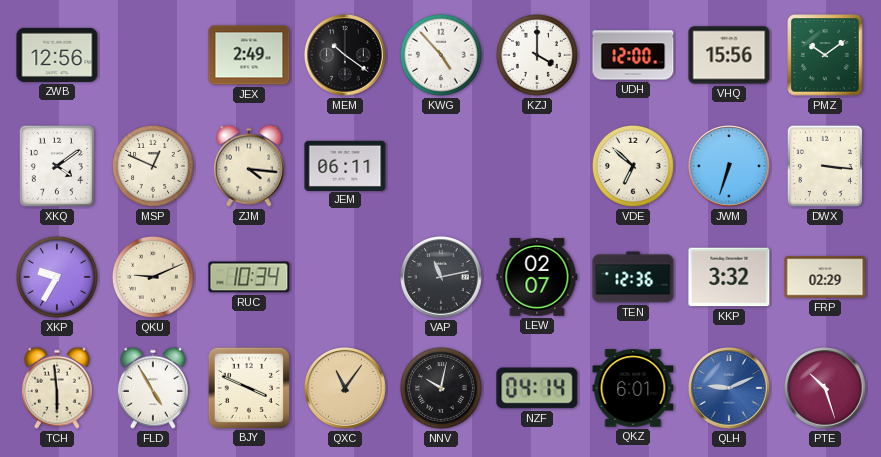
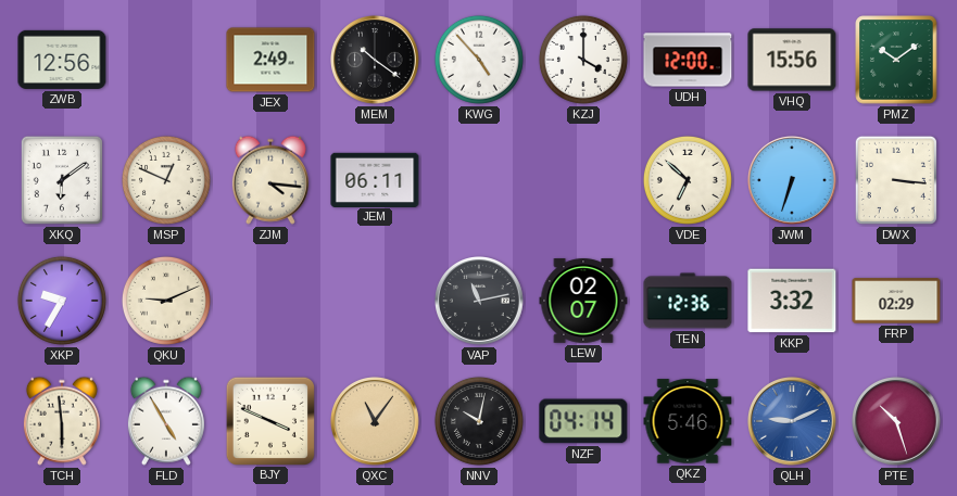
XKQ: 4:09 -> 6:09 (62, 180)
RUC: 10:34 -> none (249, 277)
QKZ: 6:01 -> 5:46 (688, 421)
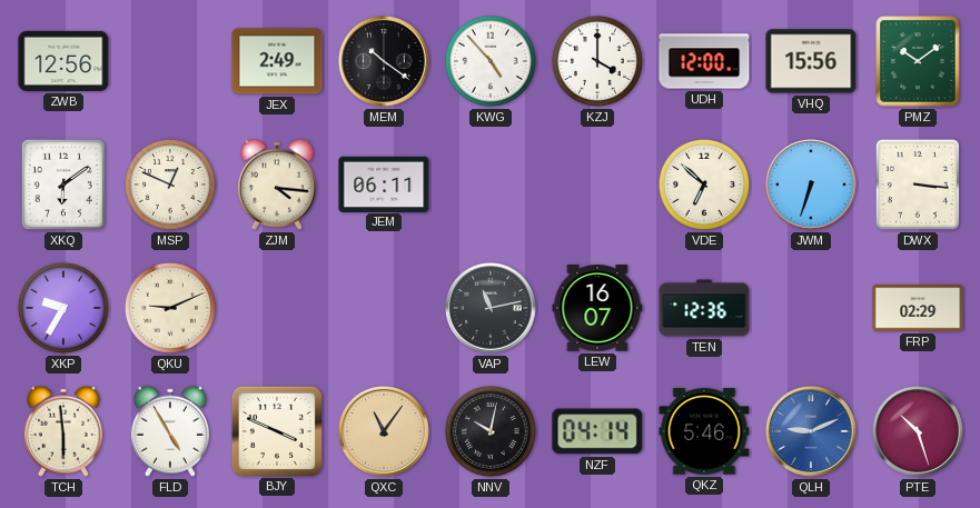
LEW: 02:07 -> 16:07 (597, 308)
KKP: 3:32 -> none (792, 301)
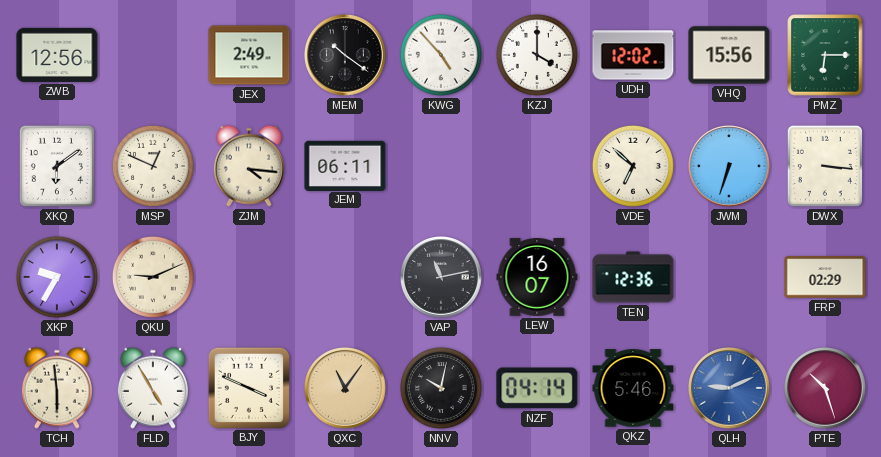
UDH: 12:00 -> 12:02 (633, 55)
PMZ: 10:09 -> 6:15 (825, 55)
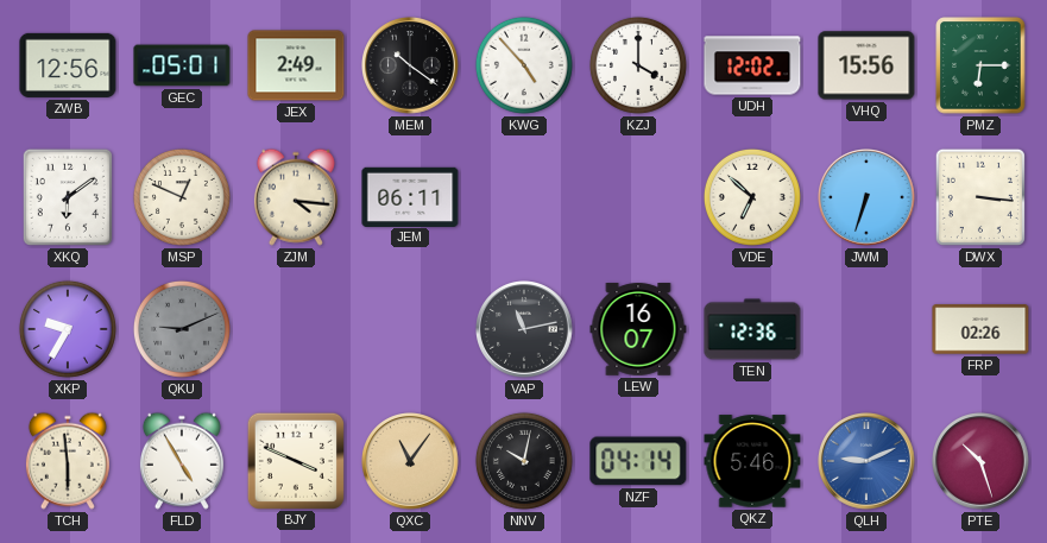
GEC: none -> 05:01 (182, 65)
QKU dial: cream -> grey (182, 329)
FRP: 02:29 -> 02:26 (980, 329)
